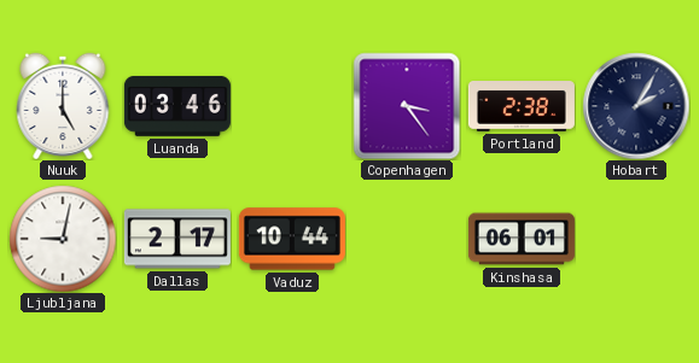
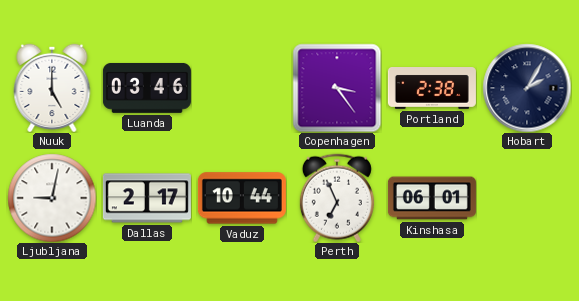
Perth: none -> 6:56 (337, 198)
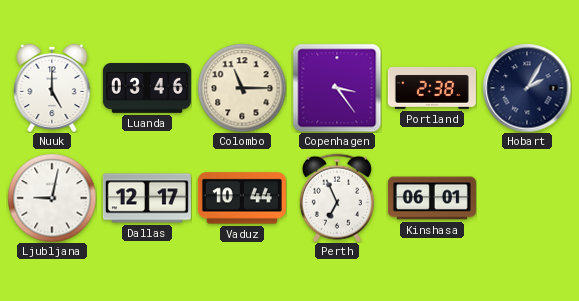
Colombo: none -> 11:15 (242, 88)
Dallas: 2:17 -> 12:17 (147, 198)
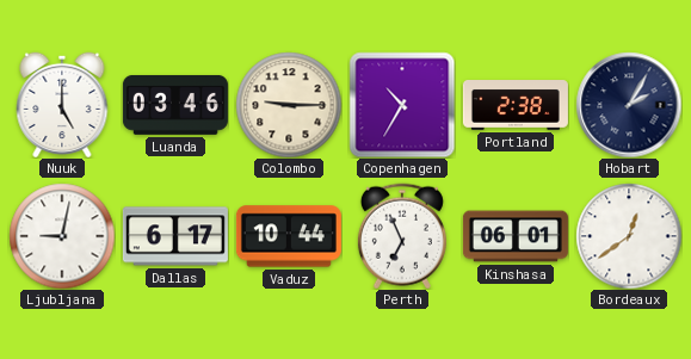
Colombo: 11:15 -> 9:15 (289, 105)
Copenhagen: 3:24 -> 10:35 (402, 105)
Dallas: 12:17 -> 6:17 (175, 236)
Bordeaux: none -> 12:39 (629, 236)
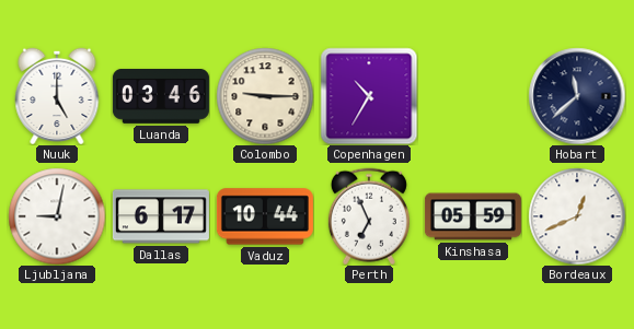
Portland: 2:38 -> none (516, 106)
Hobart: 2:05 -> 11:38 (577, 96)
Kinshasa: 06:01 -> 05:59 (473, 216)
Bordeaux: 12:39 -> 12:41 (577, 216)
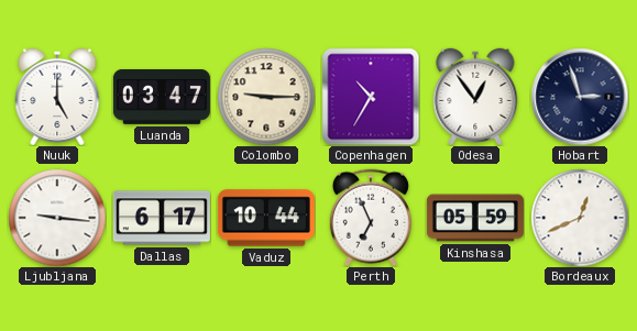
Luanda: 03:46 -> 03:47 (162, 97)
Odesa: none -> 12:54 (475, 96)
Hobart: 11:38 -> 2:57 (580, 97)
Ljubljana: 9:02 -> 9:16 (57, 218)
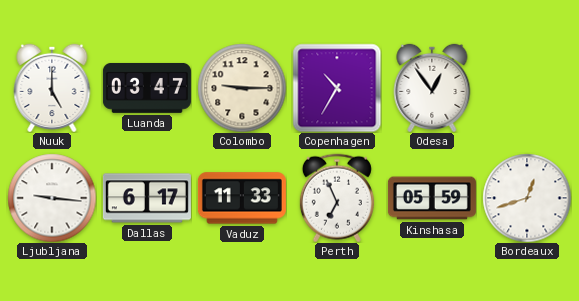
Hobart: 2:57 -> none (580, 97)
Vaduz: 10:44 -> 11:33 (242, 198)
Bordeaux: 12:41 -> 12:42 (527, 198)
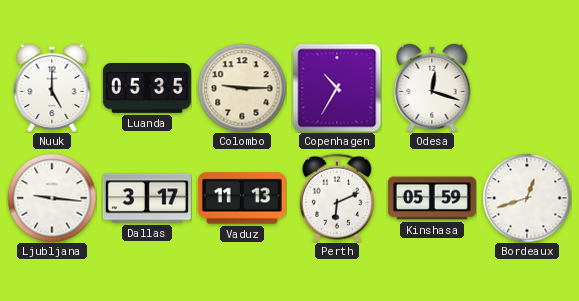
Luanda: 03:47 -> 05:35 (147, 88)
Odesa: 12:54 -> 12:18 (432, 87)
Dallas: 6:17 -> 3:17 (147, 198)
Vaduz: 11:33 -> 11:13 (242, 198)
Perth: 6:56 -> 6:11 (337, 198)
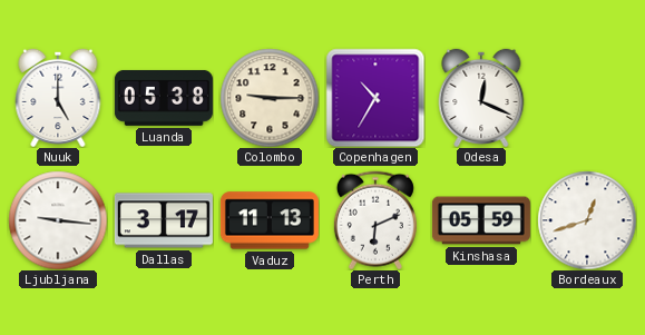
Luanda: 05:35 -> 05:38 (164, 98)
Odesa: 12:18 -> 12:19 (481, 97)
